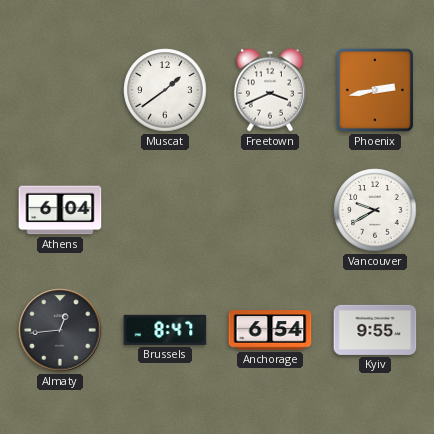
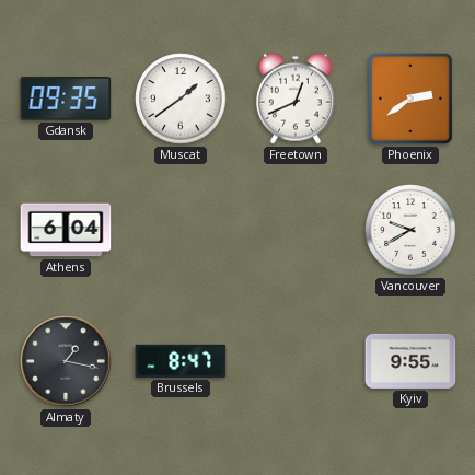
Gdansk: none -> 09:35 (66, 99)
Freetown: 3:41 -> 12:41 (296, 99)
Phoenix: 2:43 -> 2:39 (410, 99)
Almaty: 12:44 -> 1:17 (66, 361)
Anchorage: 6:54 -> none (270, 330)
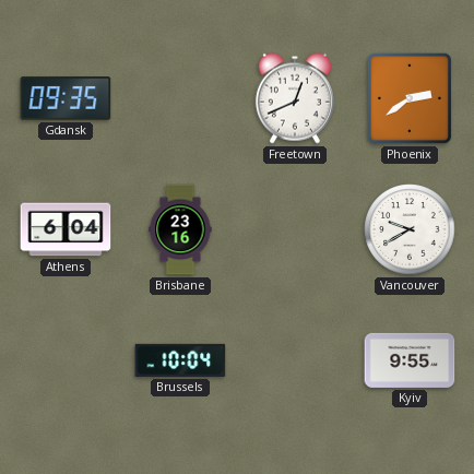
Muscat: 1:39 -> none (181, 99)
Brisbane: none -> 23:16 (180, 229)
Almaty: 1:17 -> none (66, 361)
Brussels: 8:47 -> 10:04 (180, 360)
